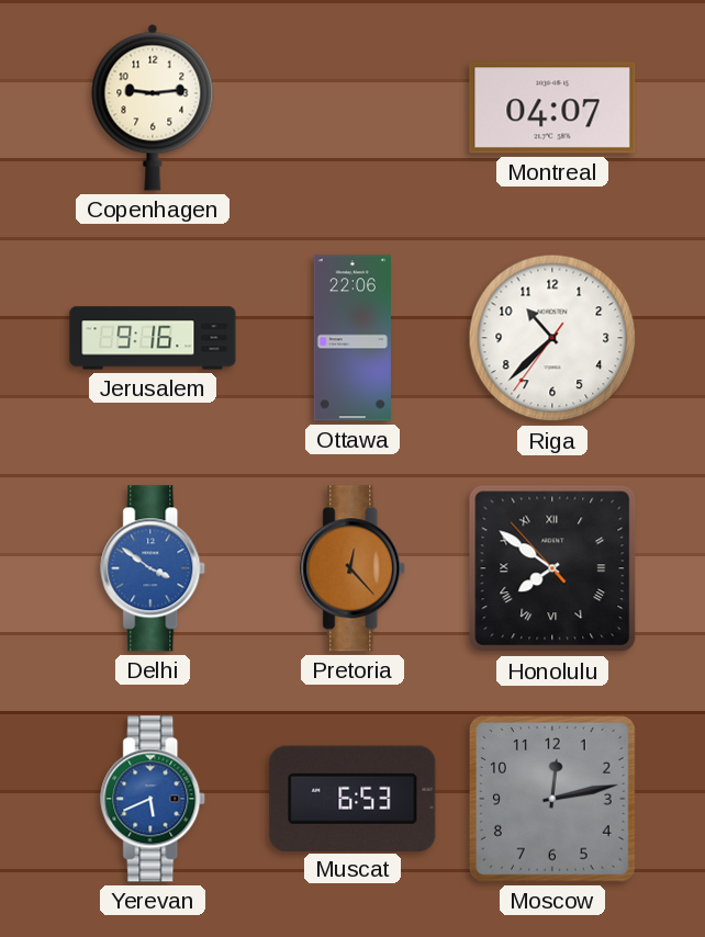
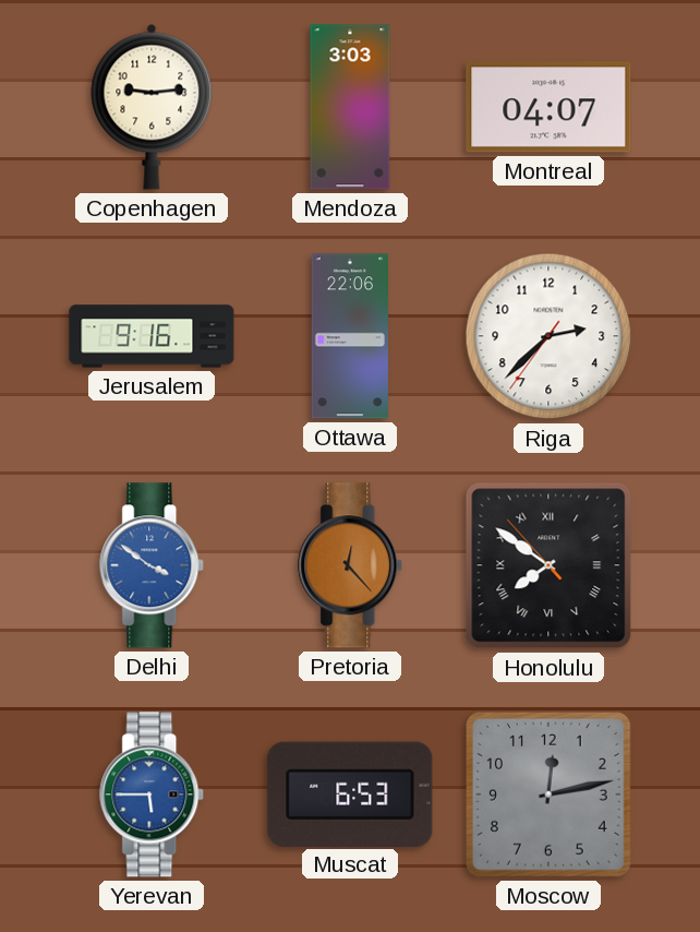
Mendoza: none -> 3:03 (350, 107)
Riga: 10:37 -> 2:37 (548, 336)
Yerevan: 5:41 -> 5:45 (153, 794)
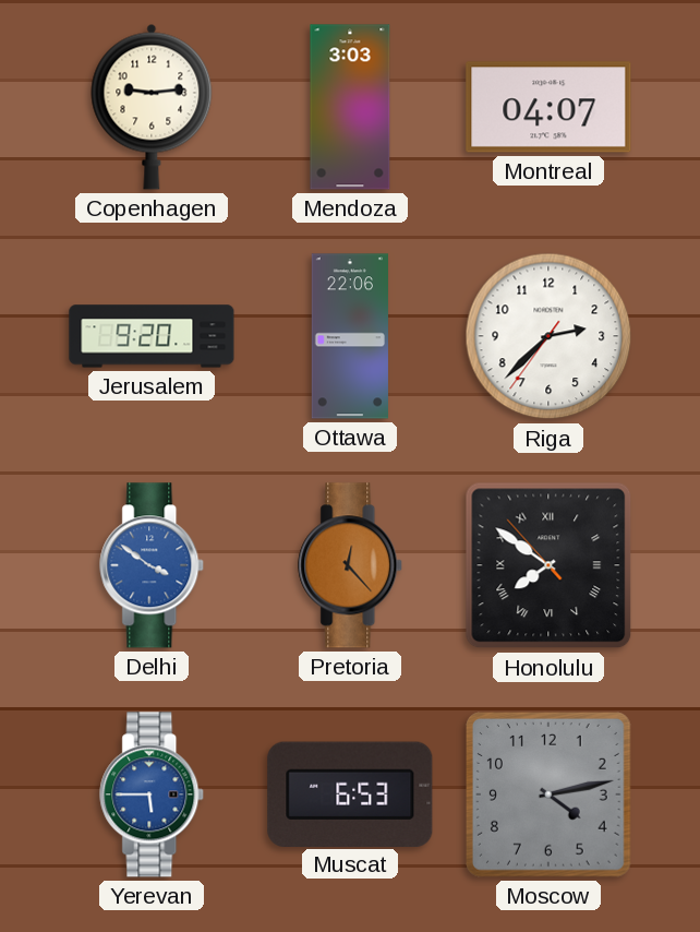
Jerusalem: 9:16 -> 9:20 (152, 336)
Moscow: 12:13 -> 4:13 (550, 796)
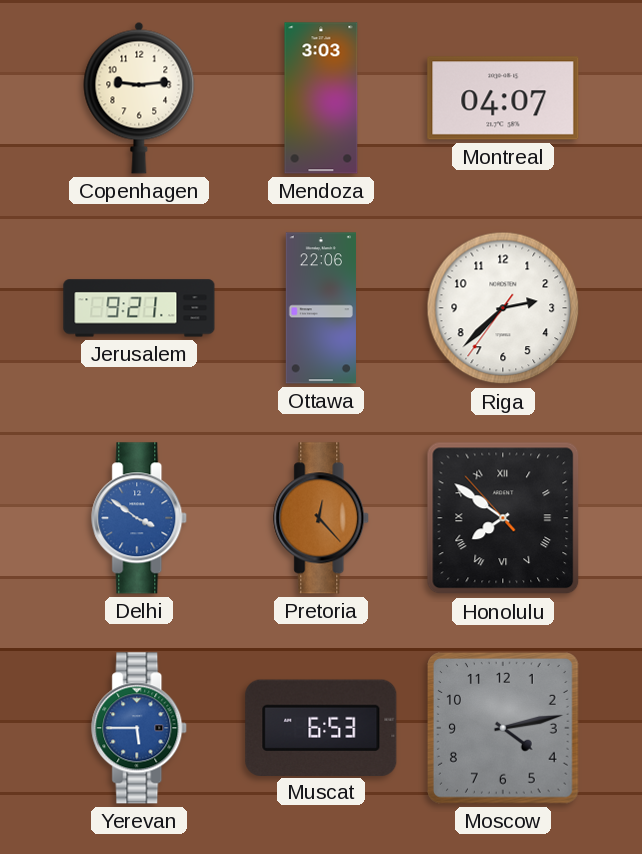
Jerusalem: 9:20 -> 9:21 (139, 308)
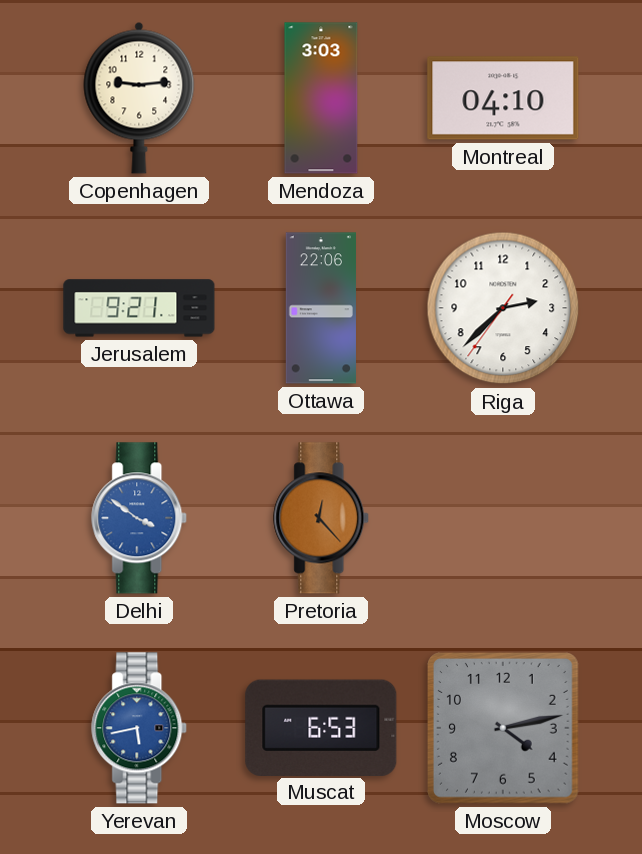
Montreal: 04:07 -> 04:10 (503, 98)
Honolulu: 7:50 -> none (503, 518)
Yerevan: 5:45 -> 5:43 (140, 728)
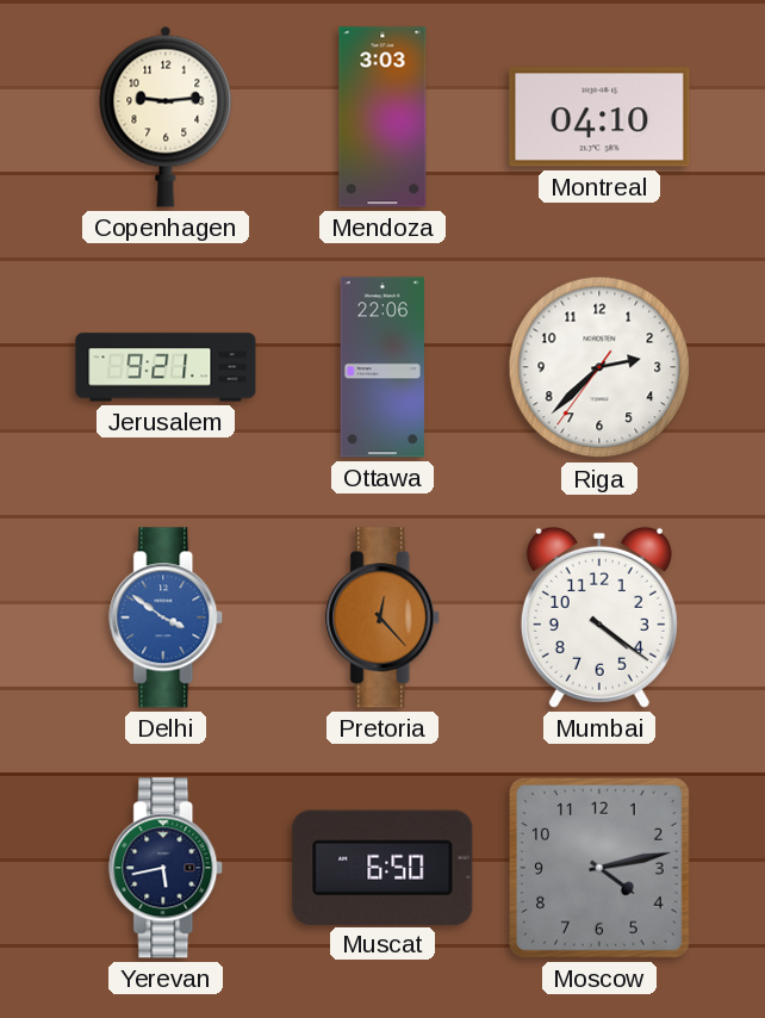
Mumbai: none -> 4:21 (599, 617)
Yerevan dial: blue -> navy (167, 868)
Muscat: 6:53 -> 6:50 (382, 867)
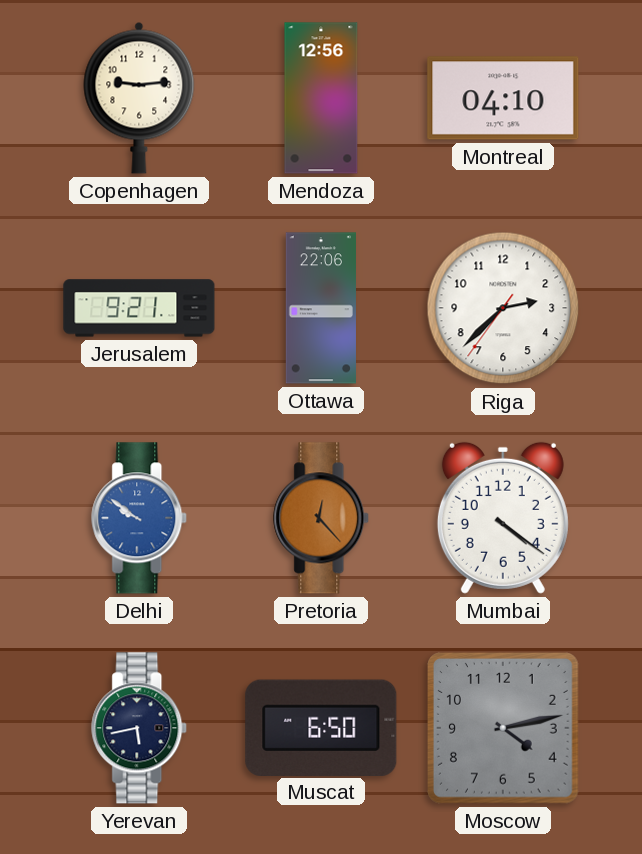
Mendoza: 3:03 -> 12:56 (321, 98)
Delhi: 3:51 -> 9:51 (140, 518)
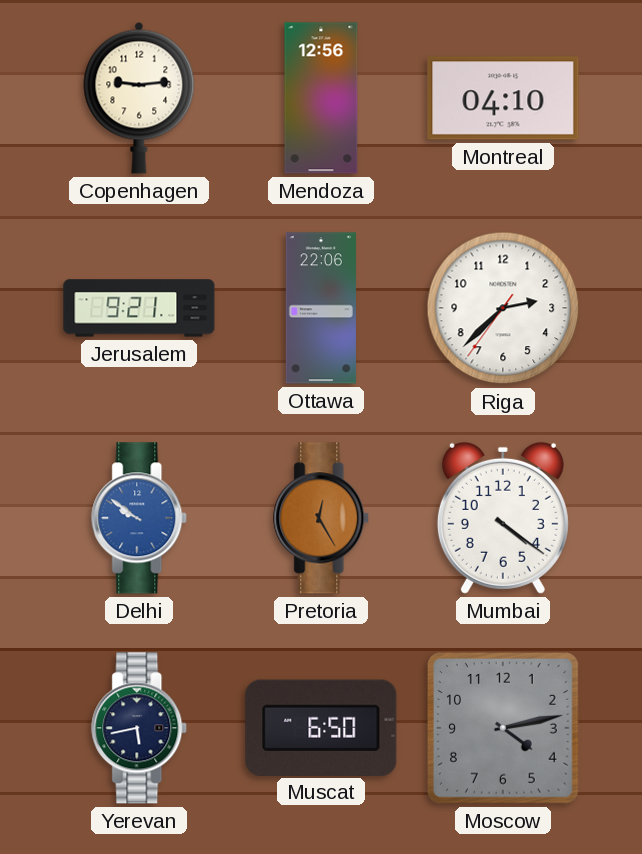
Pretoria: 12:23 -> 12:25 (322, 518)
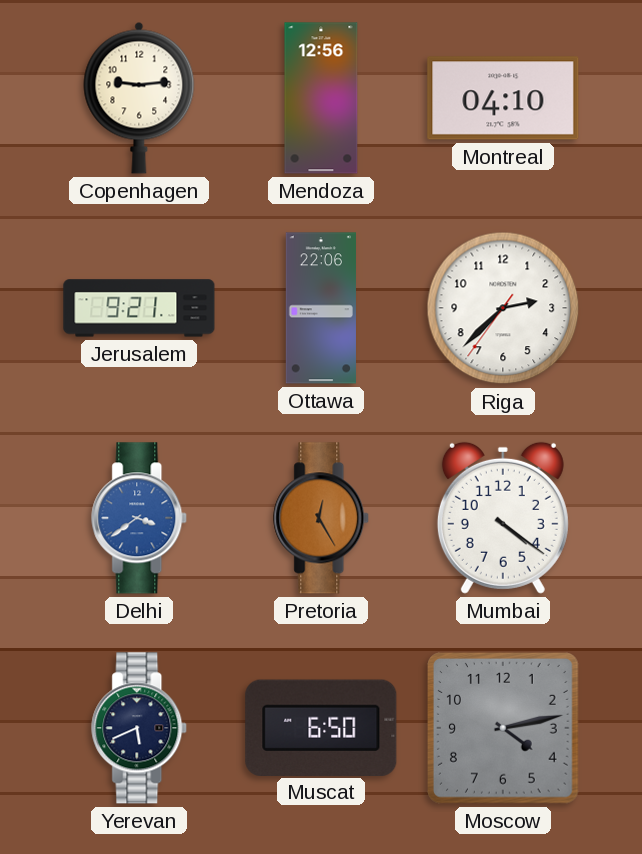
Delhi: 9:51 -> 3:39 (140, 518)
Yerevan: 5:43 -> 5:41 (140, 728)
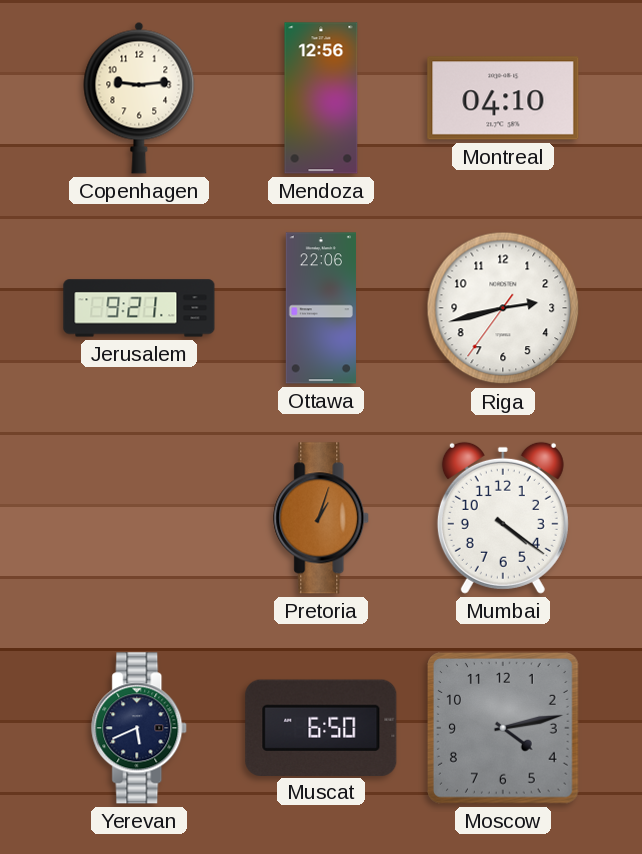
Riga: 2:37 -> 2:42 (503, 308)
Delhi: 3:39 -> none (140, 518)
Pretoria: 12:25 -> 1:03 (322, 518)
